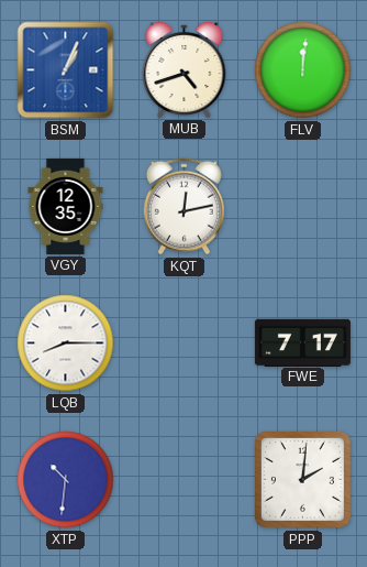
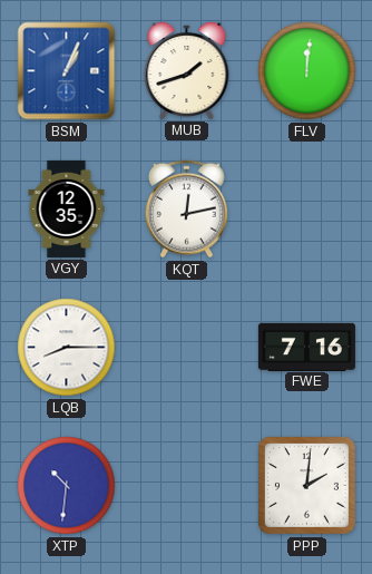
MUB: 4:42 -> 1:42 (187, 70)
FWE: 7:17 -> 7:16 (306, 347)
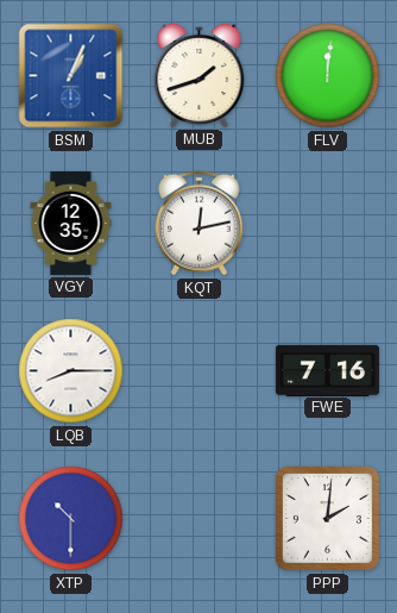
XTP: 10:31 -> 10:30 (71, 519)
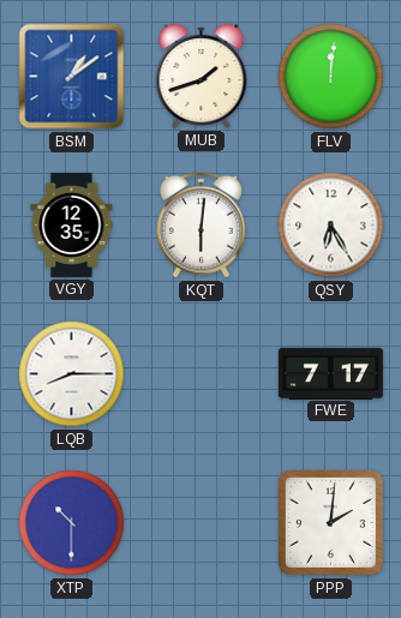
BSM: 1:04 -> 1:09 (72, 77)
KQT: 12:13 -> 6:01 (200, 226)
QSY: none -> 6:25 (331, 226)
FWE: 7:16 -> 7:17 (330, 373)
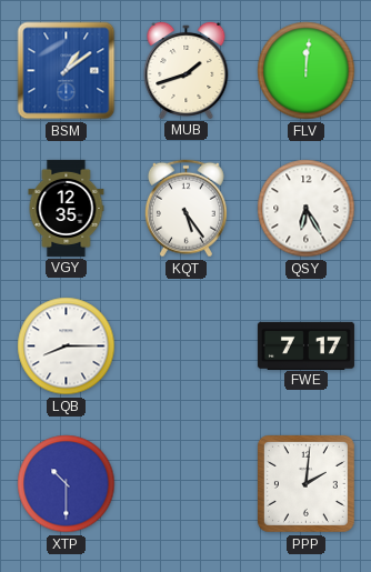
KQT: 6:01 -> 5:24 (185, 209)
